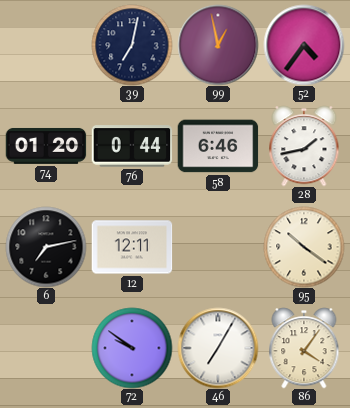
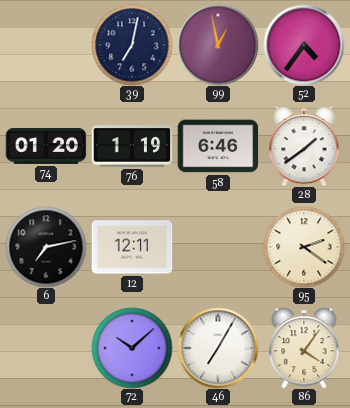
76: 0:44 -> 1:19 (132, 146)
28: 1:43 -> 1:39 (304, 146)
95: 10:21 -> 2:21 (304, 247)
72: 9:51 -> 10:08 (132, 348)
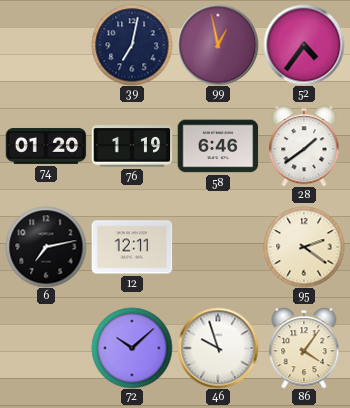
46: 7:05 -> 9:57 (218, 348)
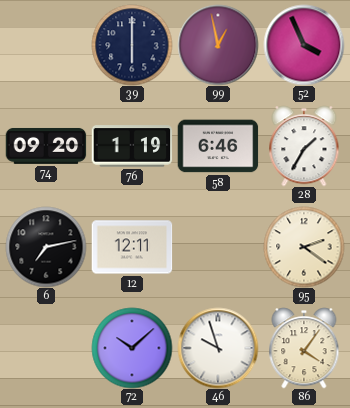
39: 7:02 -> 6:00 (132, 45)
52: 4:36 -> 3:56 (304, 45)
74: 01:20 -> 09:20 (46, 146)
28: 1:39 -> 1:35 (304, 146)
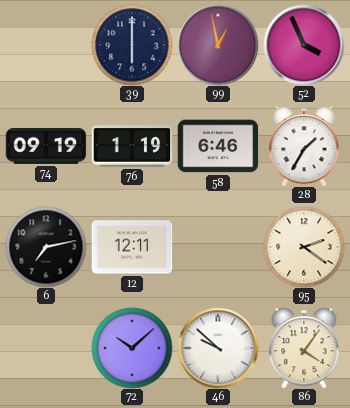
74: 09:20 -> 09:19 (46, 146)
46: 9:57 -> 9:52 (218, 348)
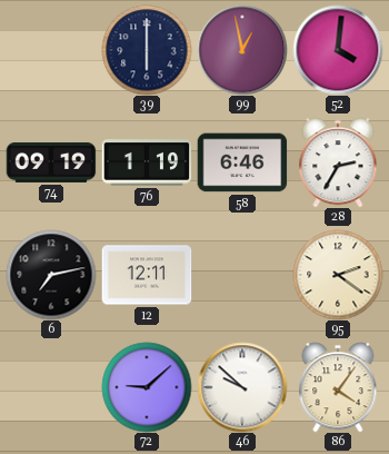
52: 3:56 -> 4:01 (338, 50)
28: 1:35 -> 2:35 (338, 162)
72: 10:08 -> 9:08 (147, 387)
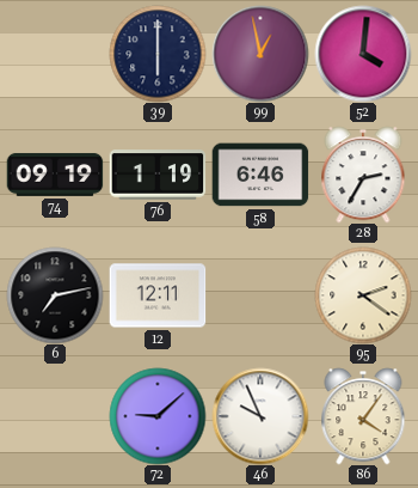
46: 9:52 -> 9:56 (260, 416)
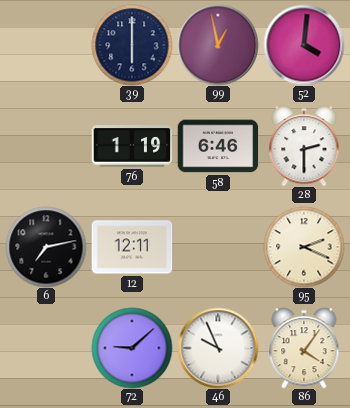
74: 09:19 -> none (55, 175)
28: 2:35 -> 2:30 (304, 146)
95: 2:21 -> 2:19 (304, 247)
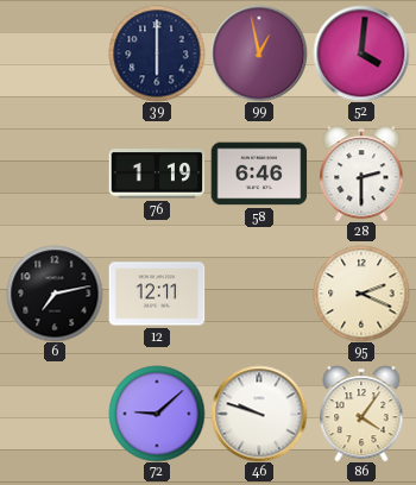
46: 9:56 -> 9:48 (259, 414)
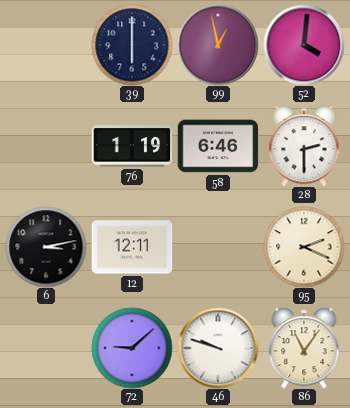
6: 7:13 -> 3:13 (46, 247)
86: 4:06 -> 11:06 (304, 348)
